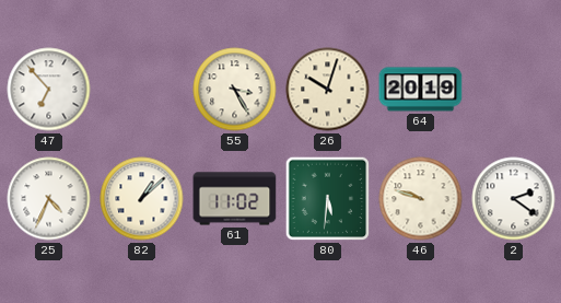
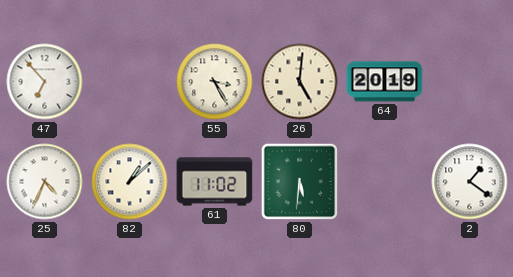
26: 10:03 -> 5:01 (300, 82)
46: 9:48 -> none (421, 199)
2: 2:21 -> 1:21 (470, 182)
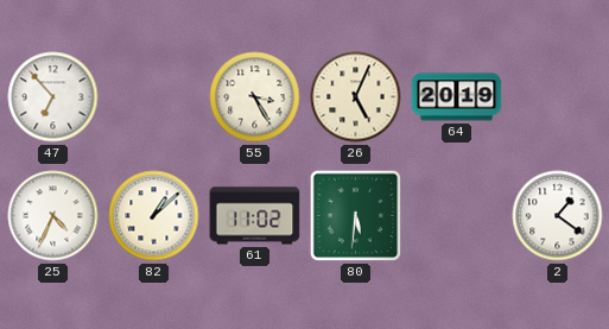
26: 5:01 -> 5:04 (356, 97)
